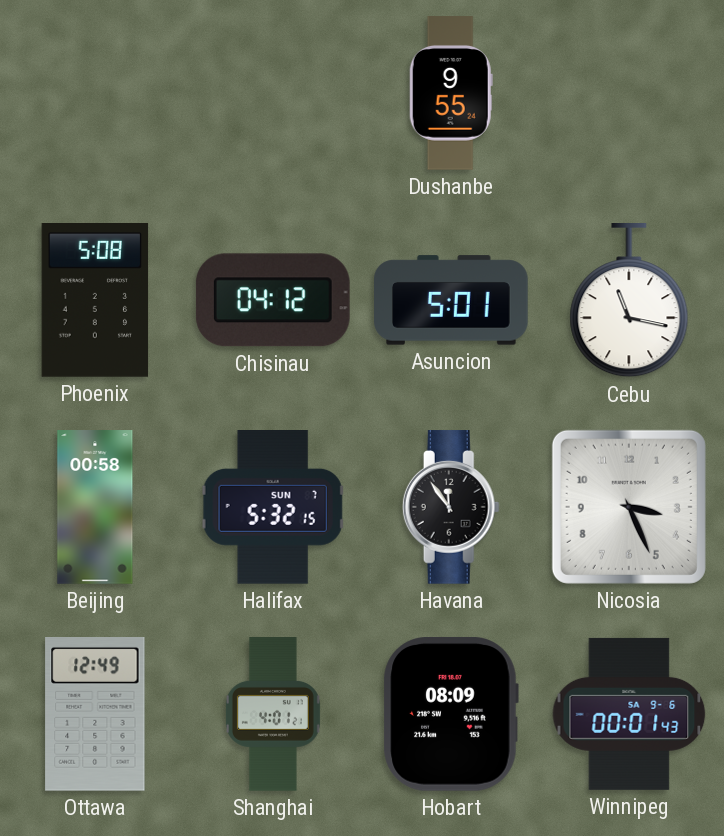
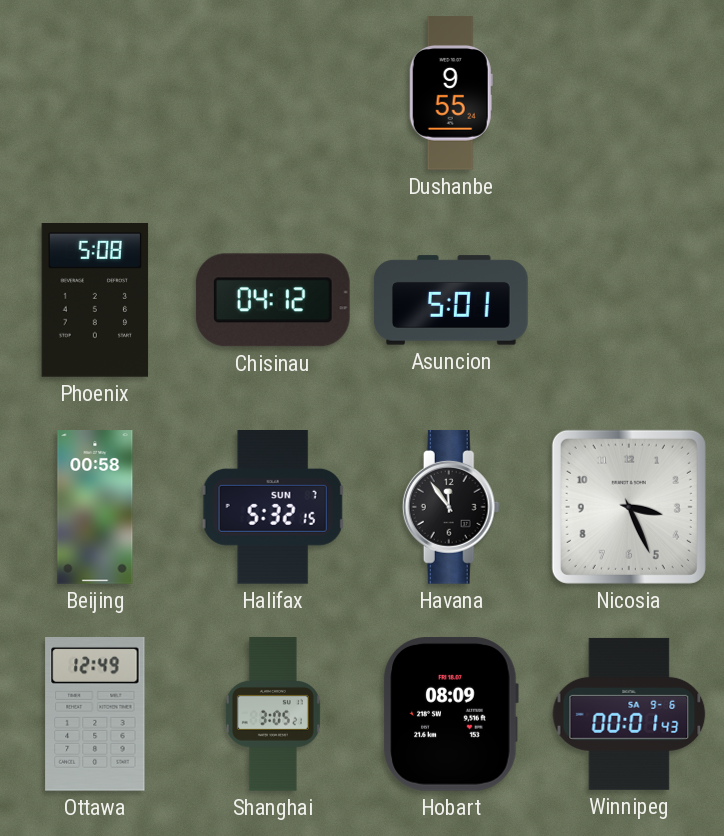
Cebu: 11:17 -> none (629, 301)
Shanghai: 4:01 -> 3:05 (273, 714)
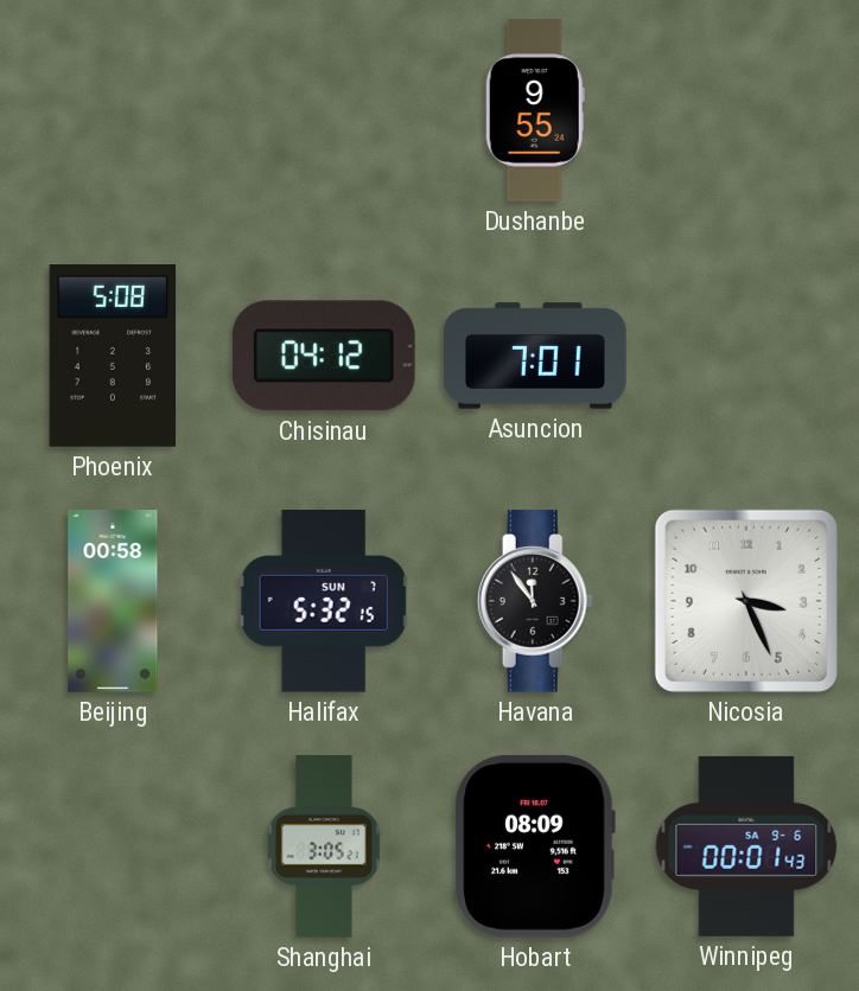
Asuncion: 5:01 -> 7:01 (535, 356)
Ottawa: 12:49 -> none (95, 715)
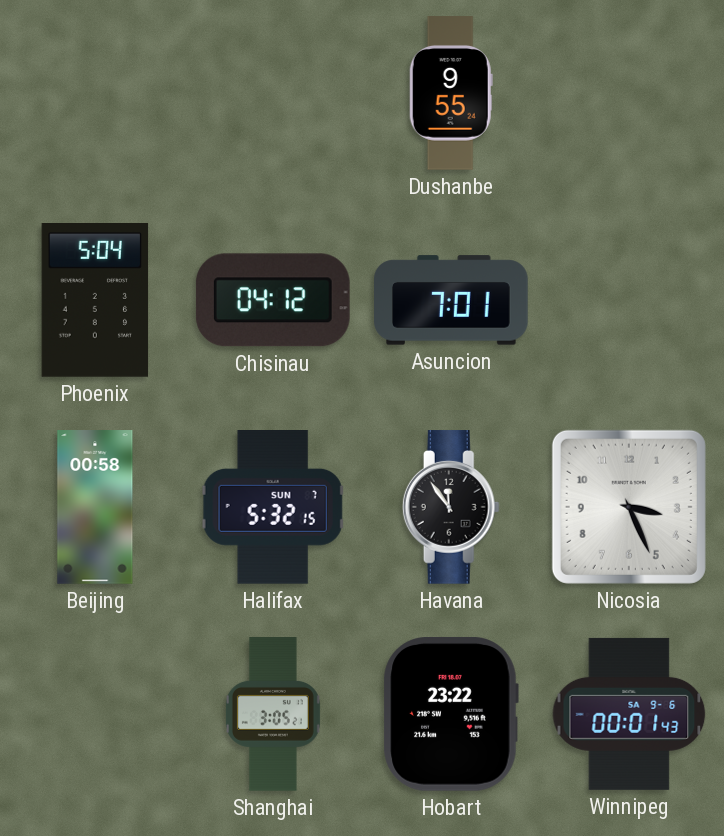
Phoenix: 5:08 -> 5:04 (95, 301)
Hobart: 08:09 -> 23:22 (451, 714)
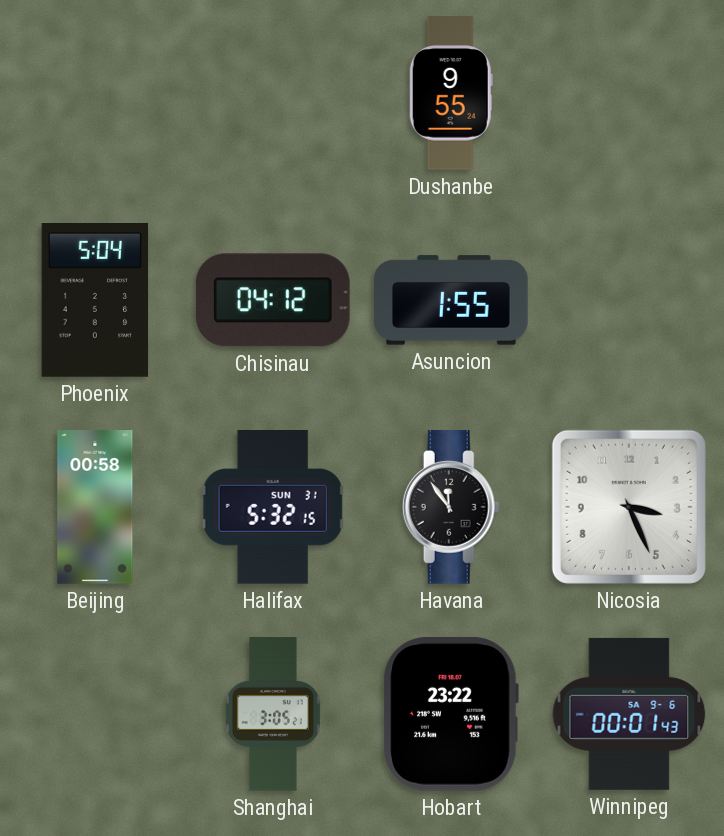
Asuncion: 7:01 -> 1:55 (451, 300)
Halifax date: SUN 7 -> SUN 31 (273, 508)
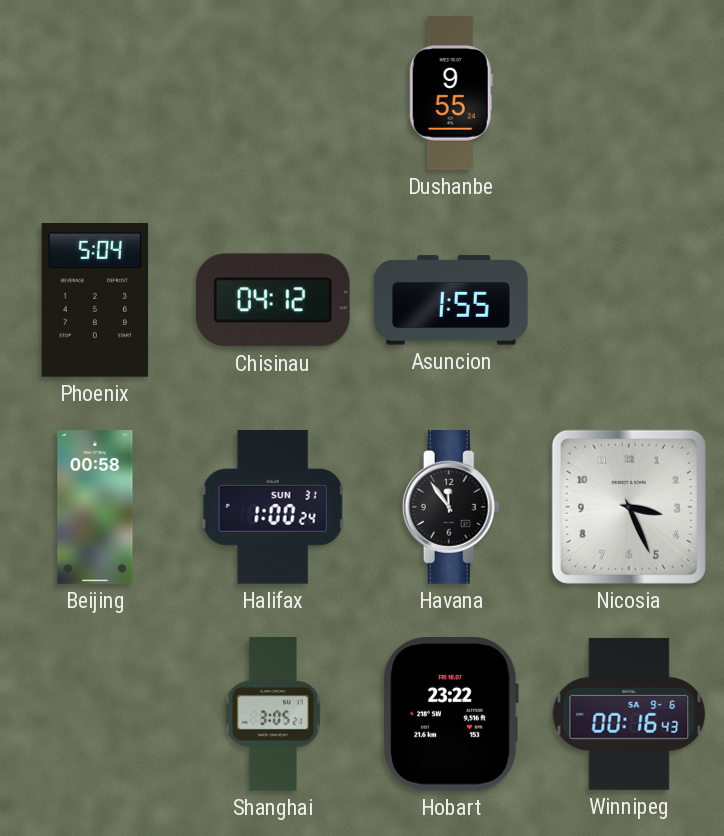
Halifax: 5:32 -> 1:00 (273, 508)
Winnipeg: 00:01 -> 00:16 (629, 714)
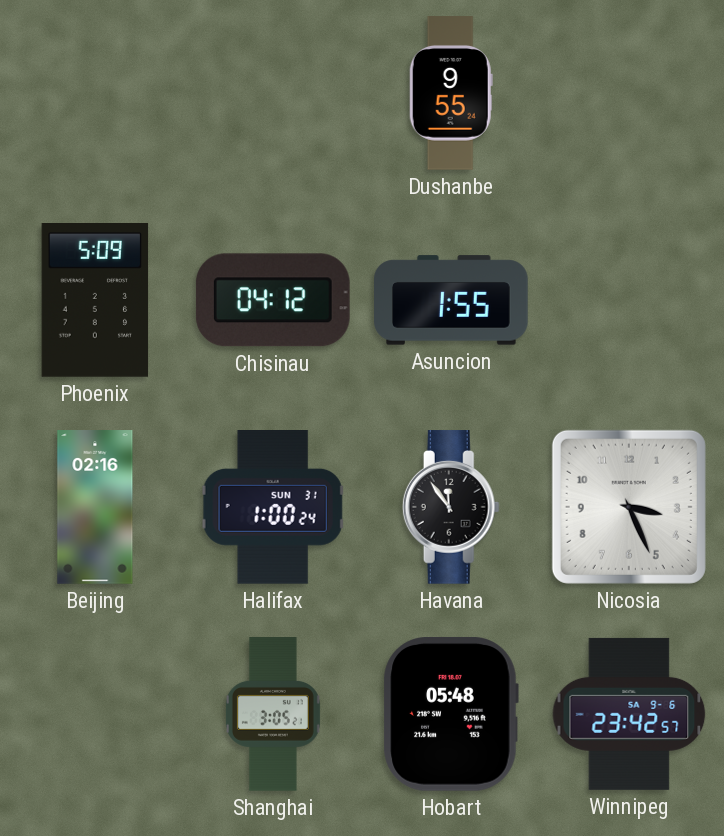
Phoenix: 5:04 -> 5:09 (95, 301)
Beijing: 00:58 -> 02:16 (95, 507)
Hobart: 23:22 -> 05:48 (451, 714)
Winnipeg: 00:16 -> 23:42 (629, 714)
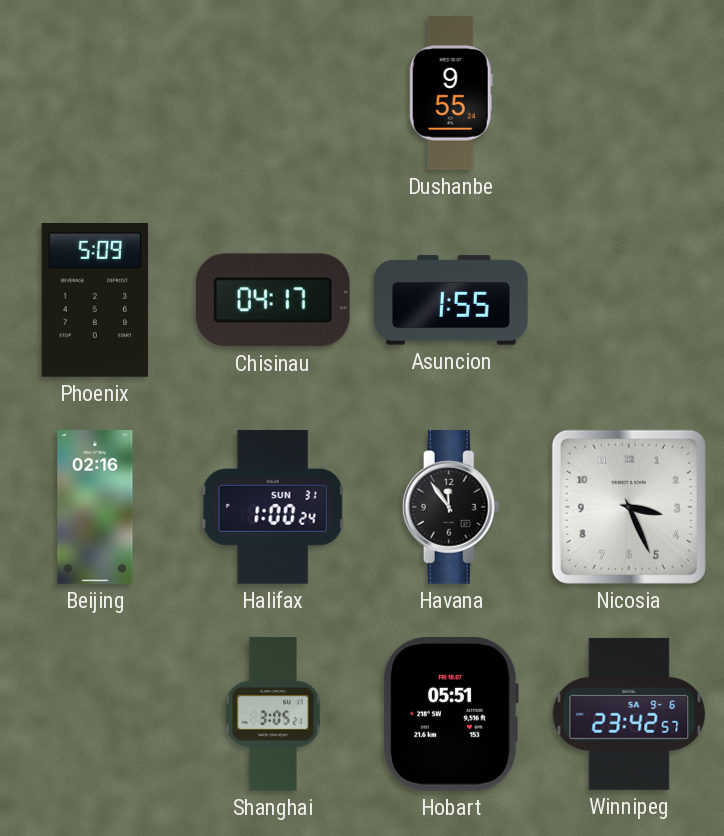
Chisinau: 04:12 -> 04:17 (273, 300)
Hobart: 05:48 -> 05:51 (451, 714)
